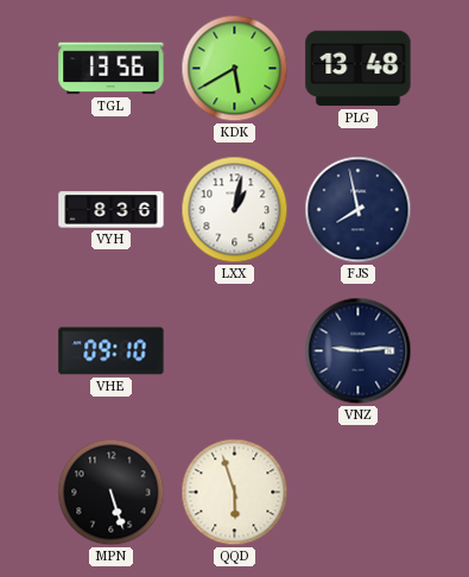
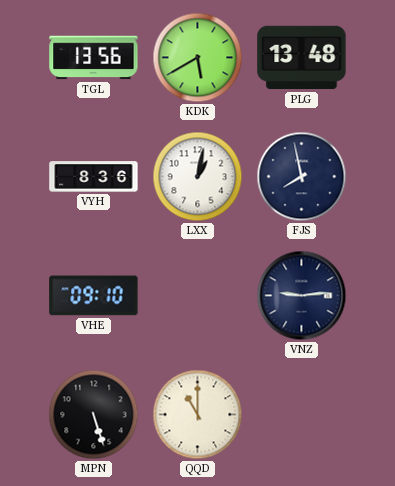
QQD: 5:57 -> 11:00 (198, 415)
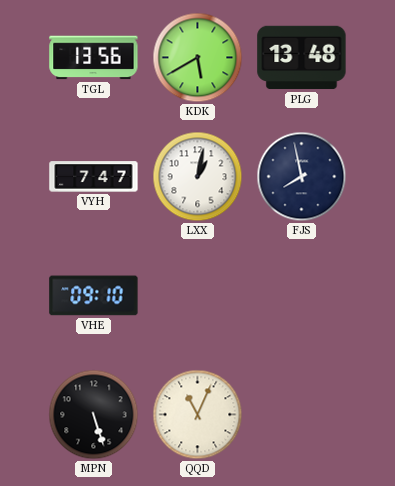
VYH: 8:36 -> 7:47 (94, 177)
VNZ: 9:14 -> none (302, 296)
QQD: 11:00 -> 11:04 (198, 415)
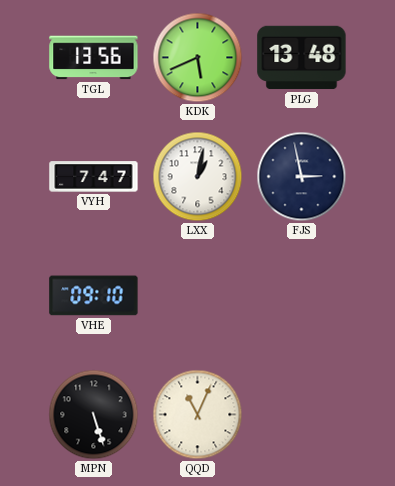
KDK: 5:40 -> 5:41 (198, 58)
FJS: 7:58 -> 2:58 (302, 177)
